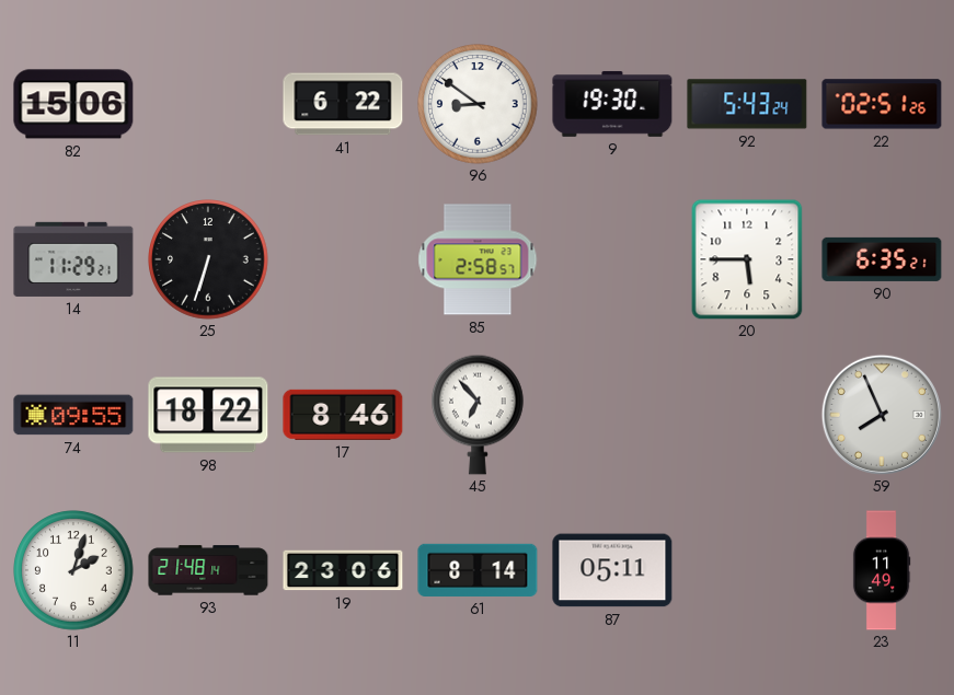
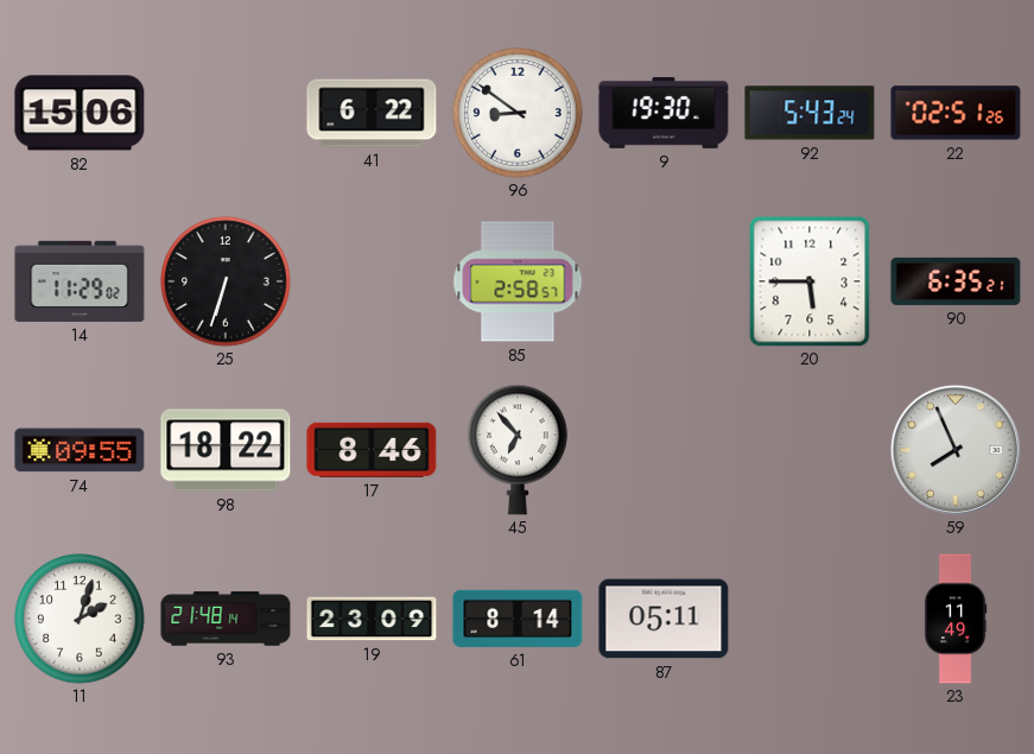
14: 11:29:21 -> 11:29:02 (80, 281)
19: 23:06 -> 23:09 (372, 619)
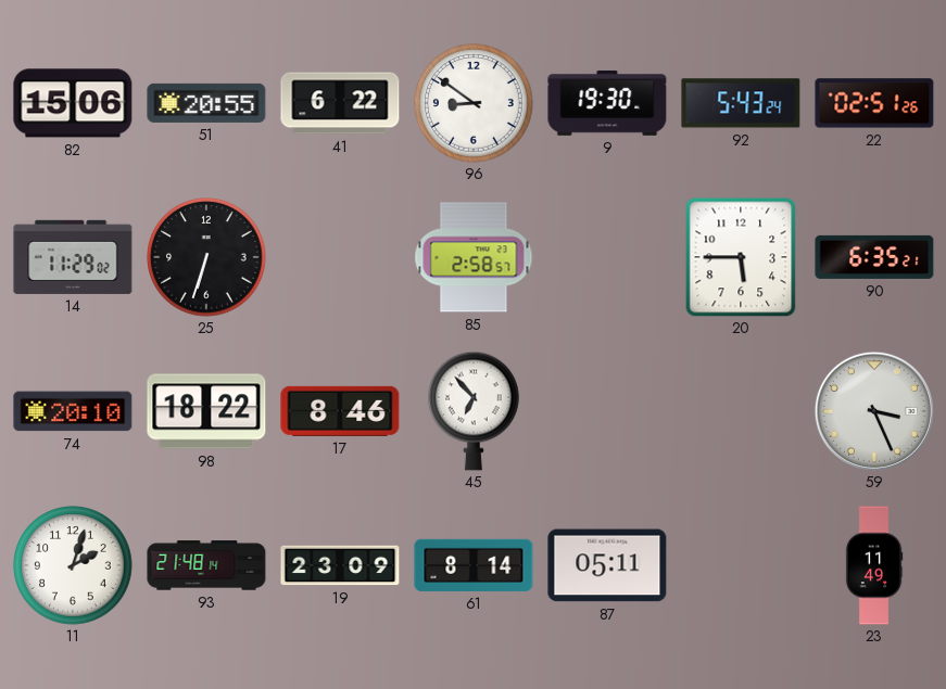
51: none -> 20:55 (206, 103)
74: 09:55 -> 20:10 (73, 411)
59: 7:56 -> 3:26 (874, 411)
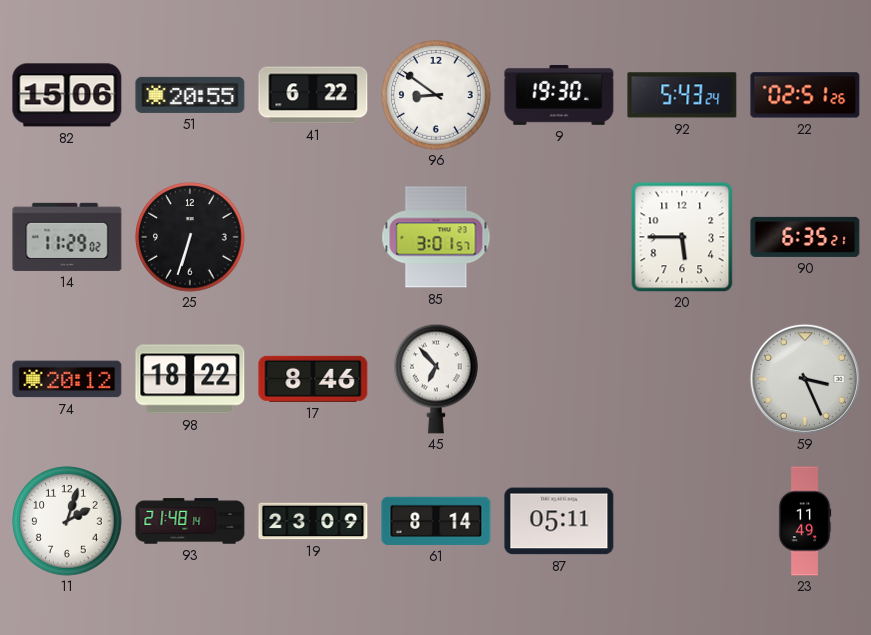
85: 2:58 -> 3:01 (436, 237)
74: 20:10 -> 20:12 (67, 379)
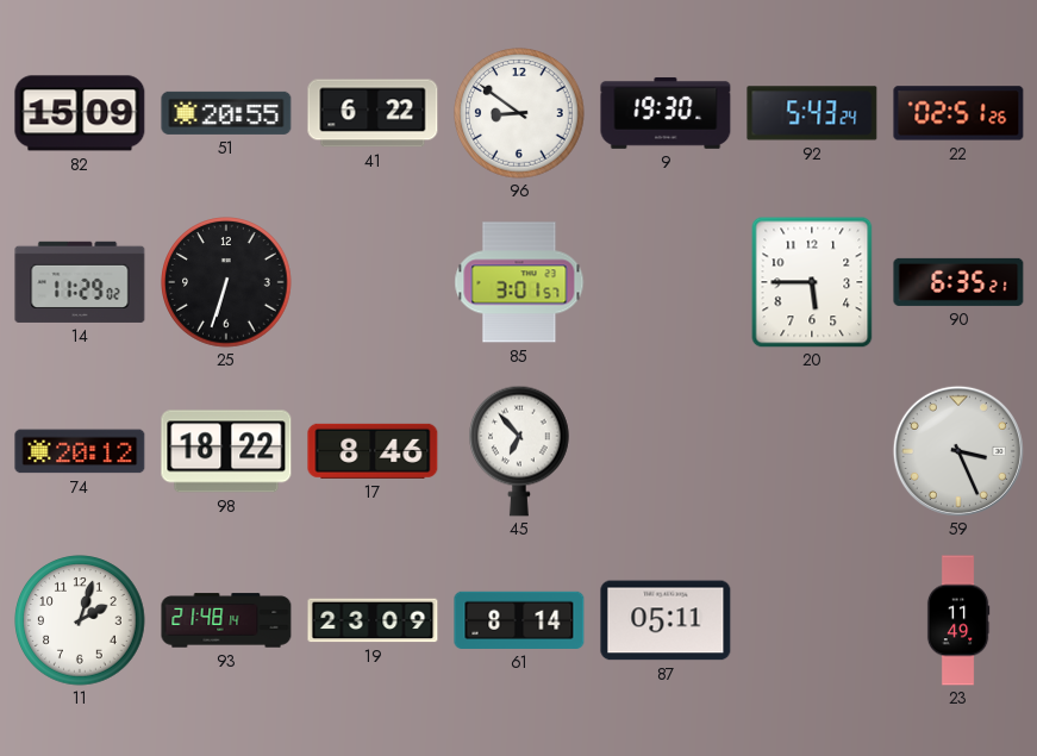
82: 15:06 -> 15:09 (80, 113)
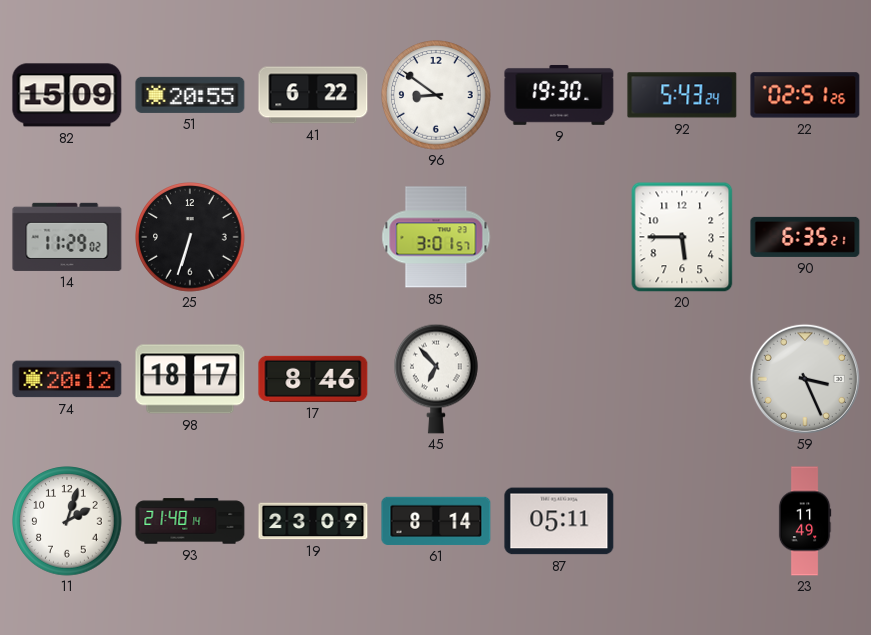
98: 18:22 -> 18:17 (190, 379)
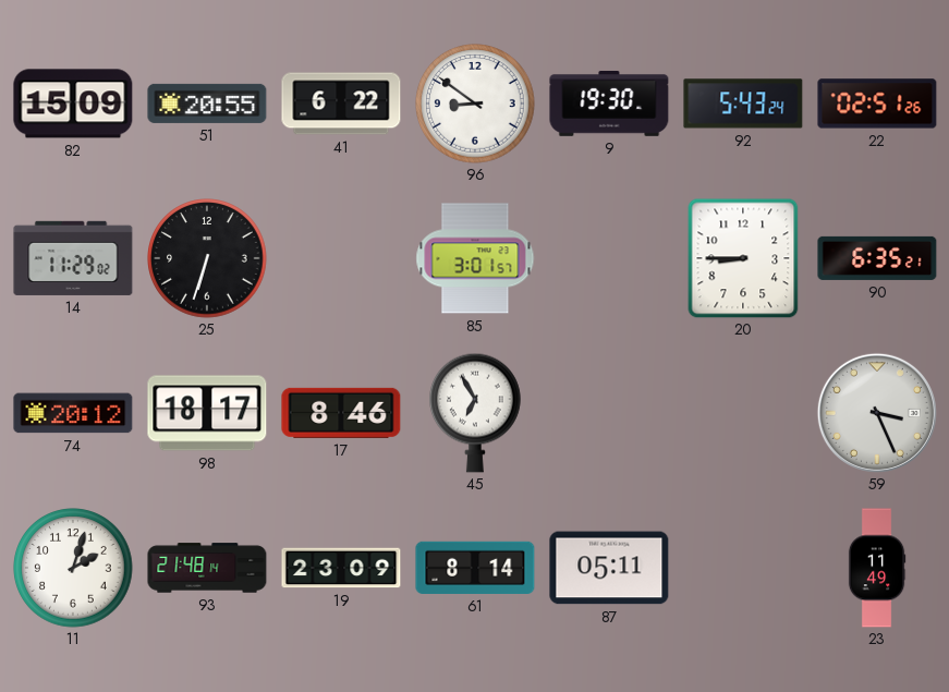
20: 5:45 -> 8:45 (743, 258)
45: 6:53 -> 6:55 (476, 413)
